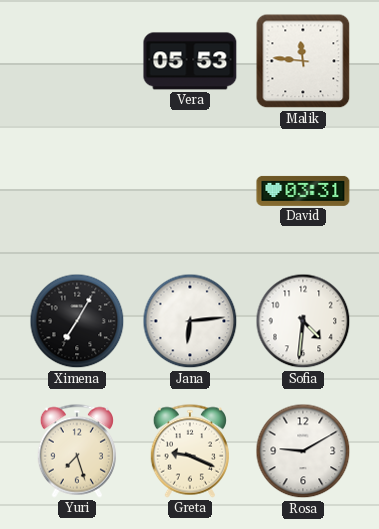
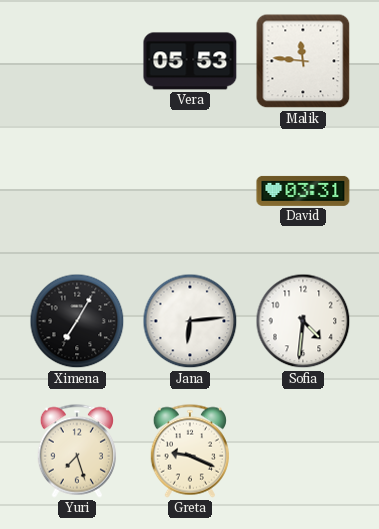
Rosa: 9:10 -> none (303, 451)
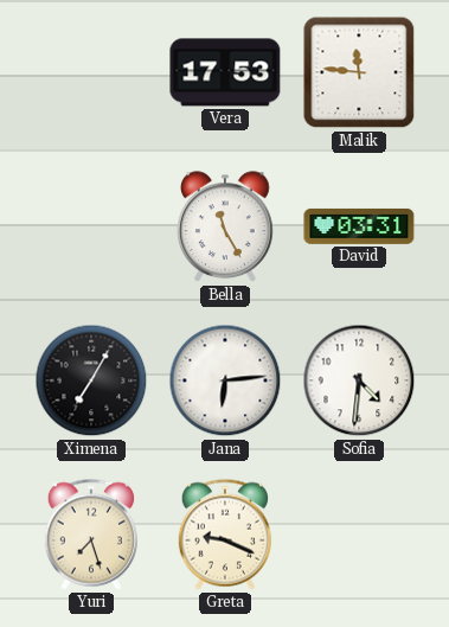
Vera: 05:53 -> 17:53 (225, 72)
Bella: none -> 11:25 (225, 228)
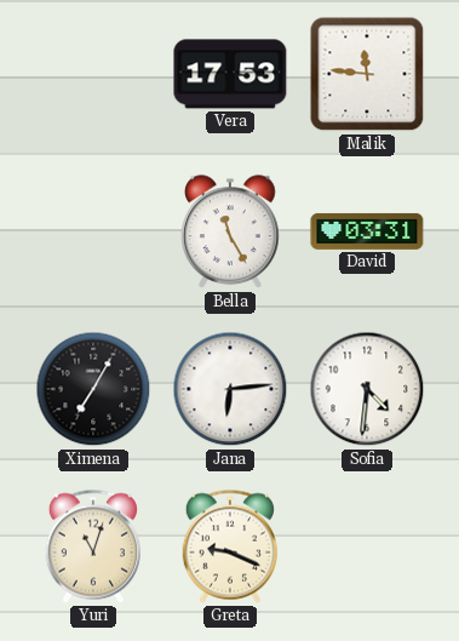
Yuri: 7:27 -> 11:03 (93, 546)
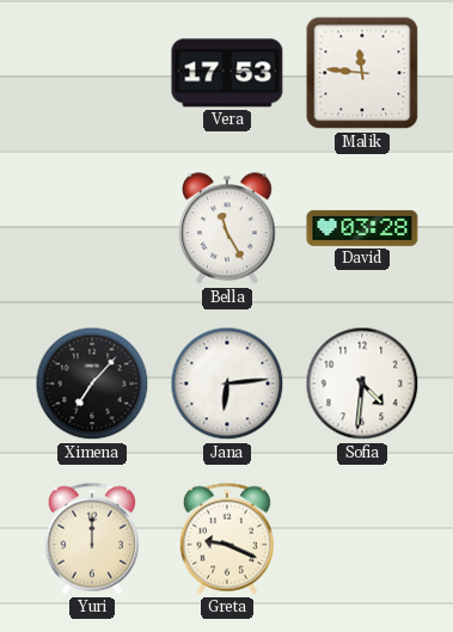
David: 03:31 -> 03:28 (362, 228)
Ximena: 7:05 -> 7:07 (92, 384)
Yuri: 11:03 -> 12:00 (92, 539)
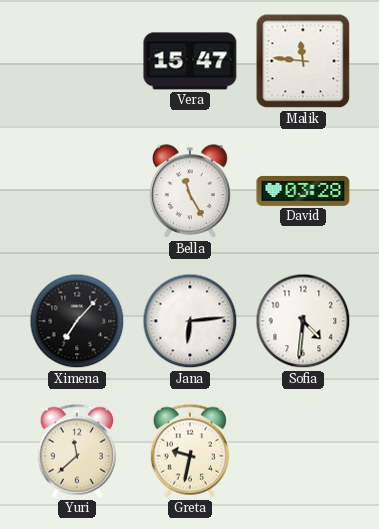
Vera: 17:53 -> 15:47 (190, 61)
Yuri: 12:00 -> 11:38 (77, 451)
Greta: 9:19 -> 9:32 (190, 451)
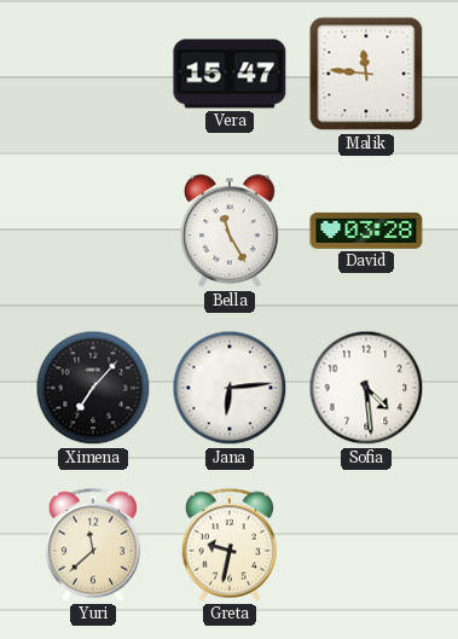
Sofia: 4:31 -> 4:29 (366, 388)
